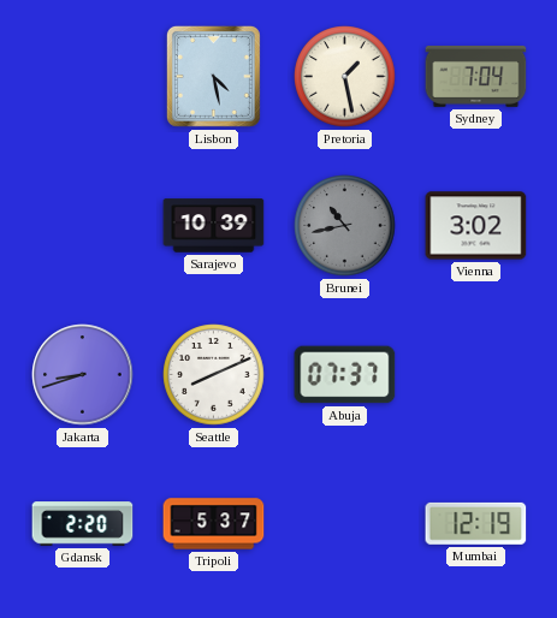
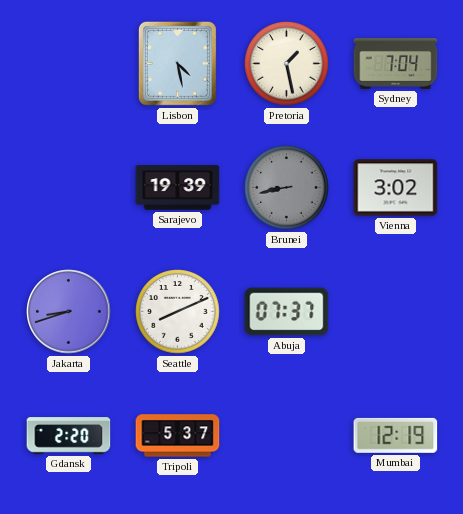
Sarajevo: 10:39 -> 19:39 (178, 188)
Brunei: 10:43 -> 8:43 (287, 188)
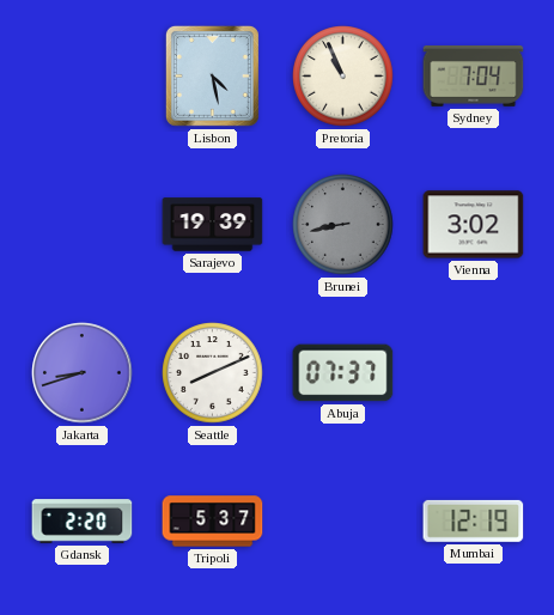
Pretoria: 1:28 -> 10:56 (343, 77)
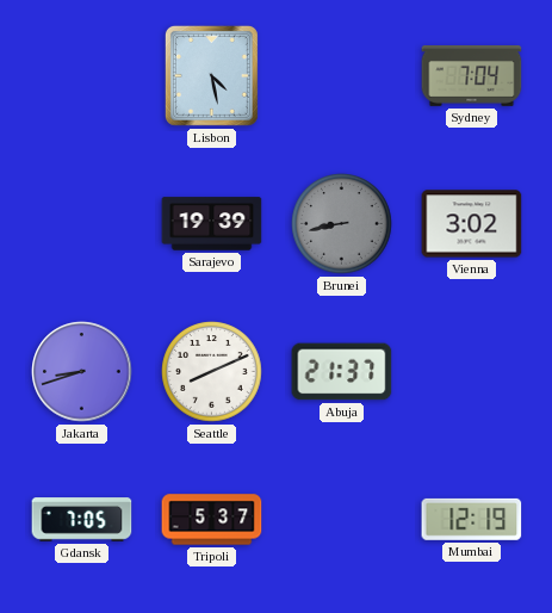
Pretoria: 10:56 -> none (343, 77)
Abuja: 07:37 -> 21:37 (342, 372)
Gdansk: 2:20 -> 7:05 (82, 520)
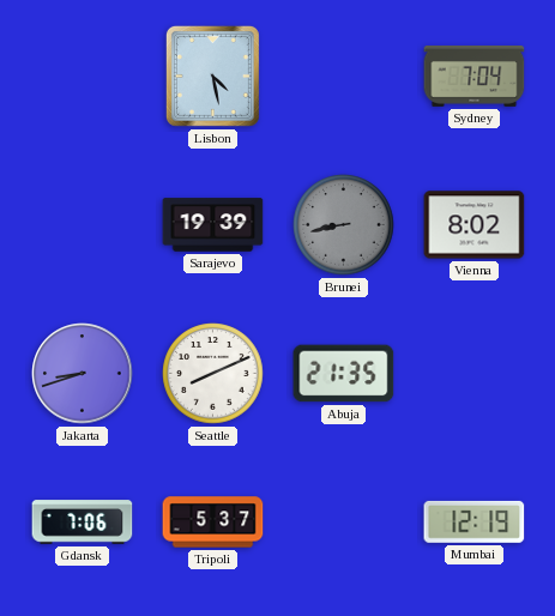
Vienna: 3:02 -> 8:02 (475, 225)
Abuja: 21:37 -> 21:35 (344, 374)
Gdansk: 7:05 -> 7:06 (83, 523)
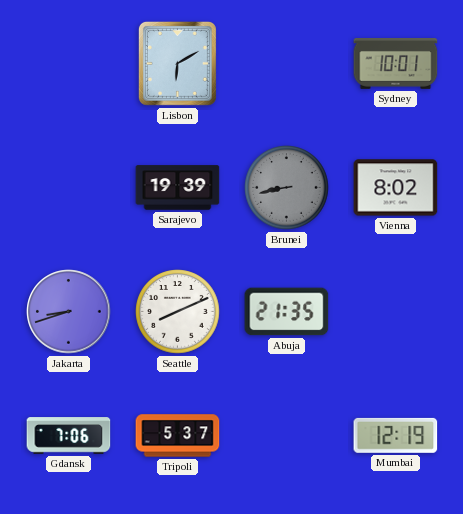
Lisbon: 4:28 -> 6:10 (177, 63)
Sydney: 7:04 -> 10:01 (396, 64)
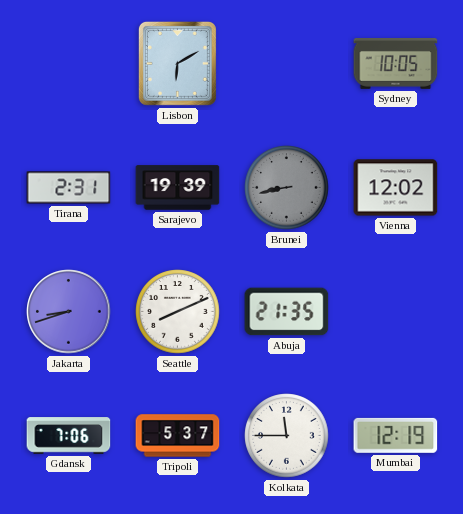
Sydney: 10:01 -> 10:05 (396, 64)
Tirana: none -> 2:31 (69, 188)
Vienna: 8:02 -> 12:02 (396, 188)
Kolkata: none -> 11:45 (287, 436)
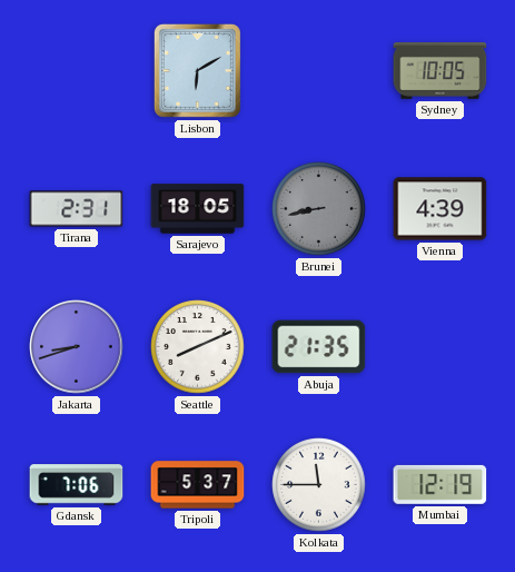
Sarajevo: 19:39 -> 18:05 (198, 209)
Vienna: 12:02 -> 4:39 (440, 209)
